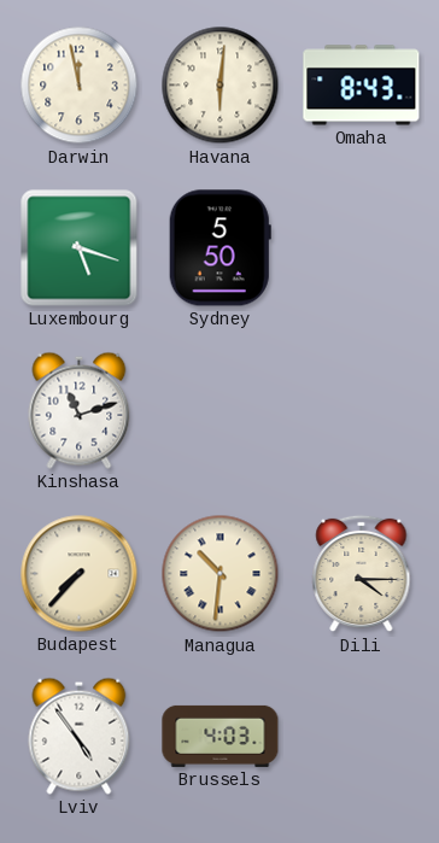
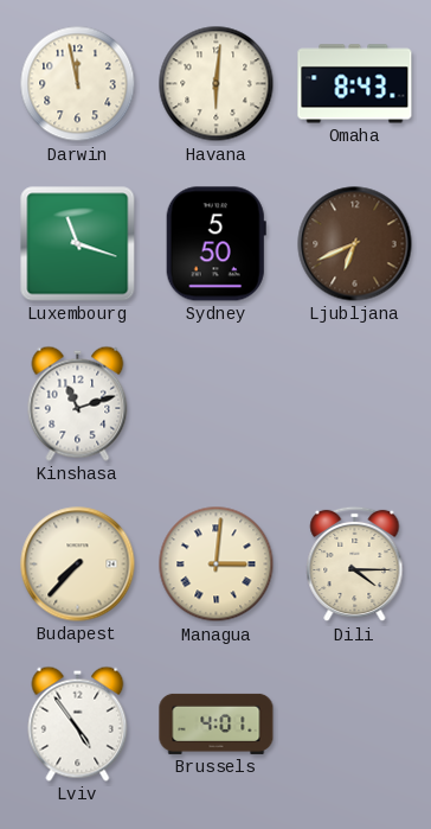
Luxembourg: 5:18 -> 11:18 (78, 244)
Ljubljana: none -> 6:41 (355, 244)
Managua: 10:31 -> 3:01 (217, 565)
Brussels: 4:03 -> 4:01 (217, 723)
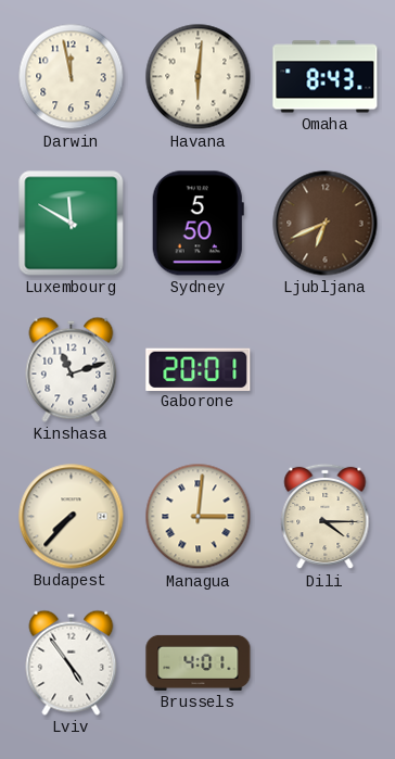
Luxembourg: 11:18 -> 11:50 (72, 224)
Gaborone: none -> 20:01 (199, 369)
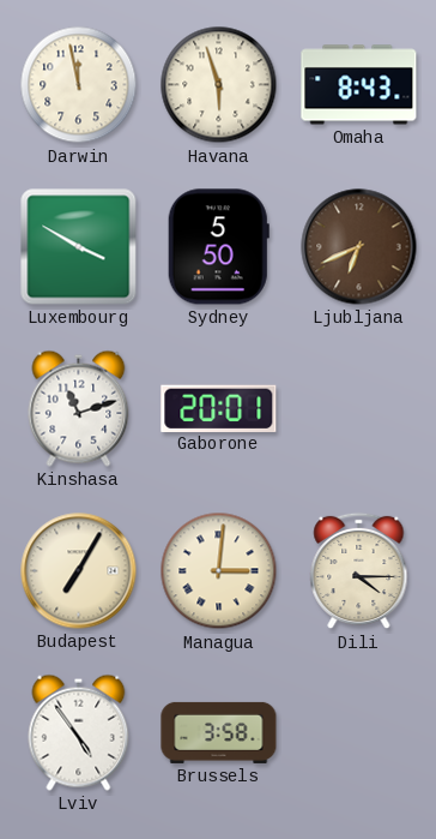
Havana: 6:01 -> 5:57 (219, 85)
Luxembourg: 11:50 -> 3:50 (79, 247)
Budapest: 7:37 -> 7:05 (79, 571)
Brussels: 4:01 -> 3:58 (219, 732)
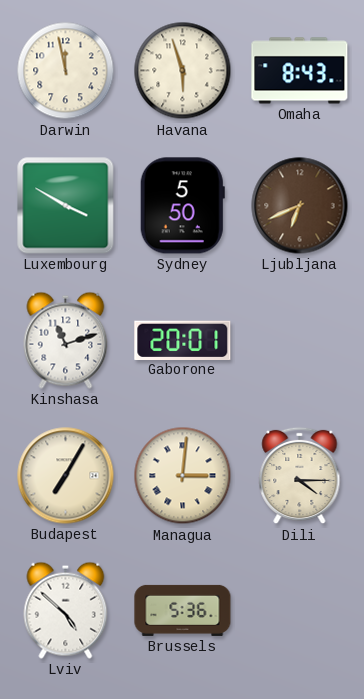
Lviv: 4:54 -> 4:52 (66, 610)
Brussels: 3:58 -> 5:36 (183, 610)
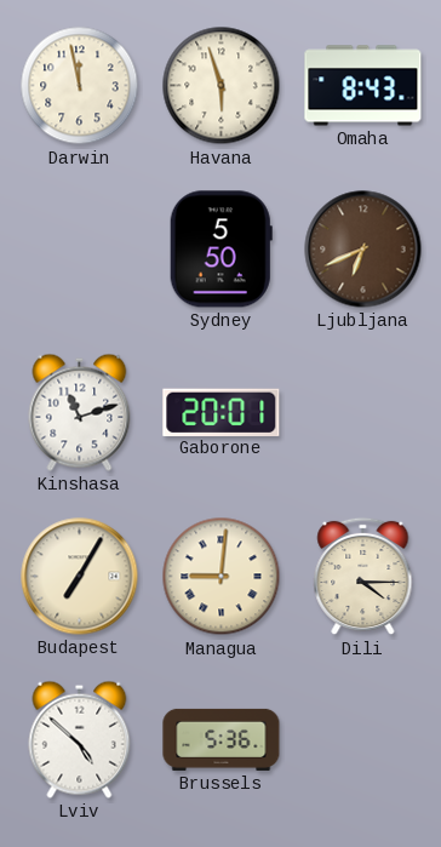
Luxembourg: 3:50 -> none (66, 206)
Managua: 3:01 -> 9:01 (222, 577)
